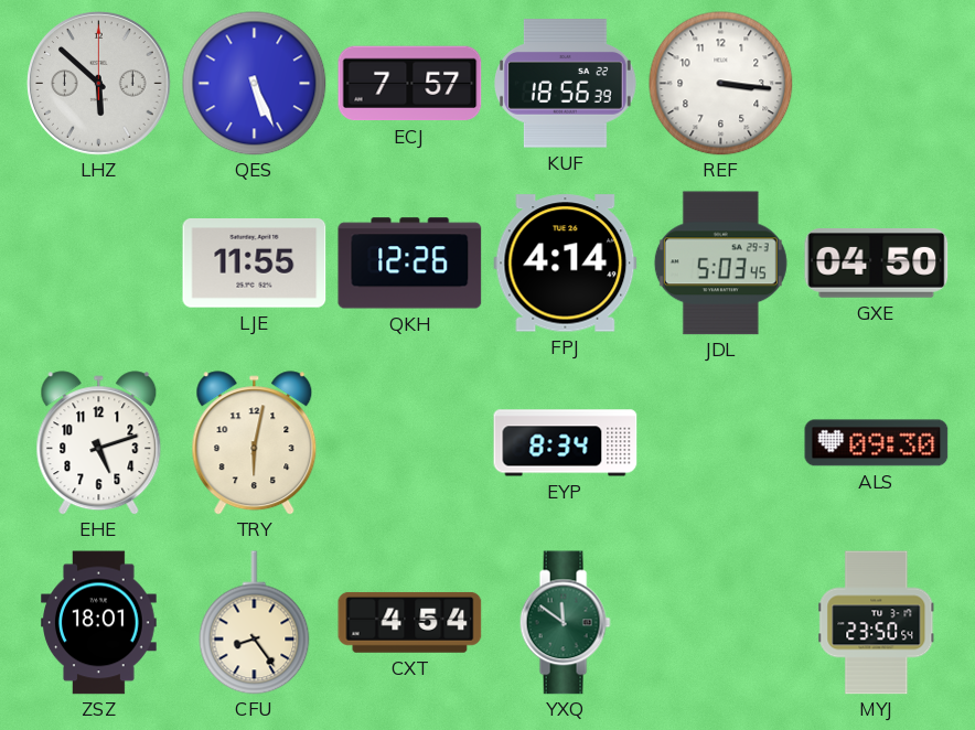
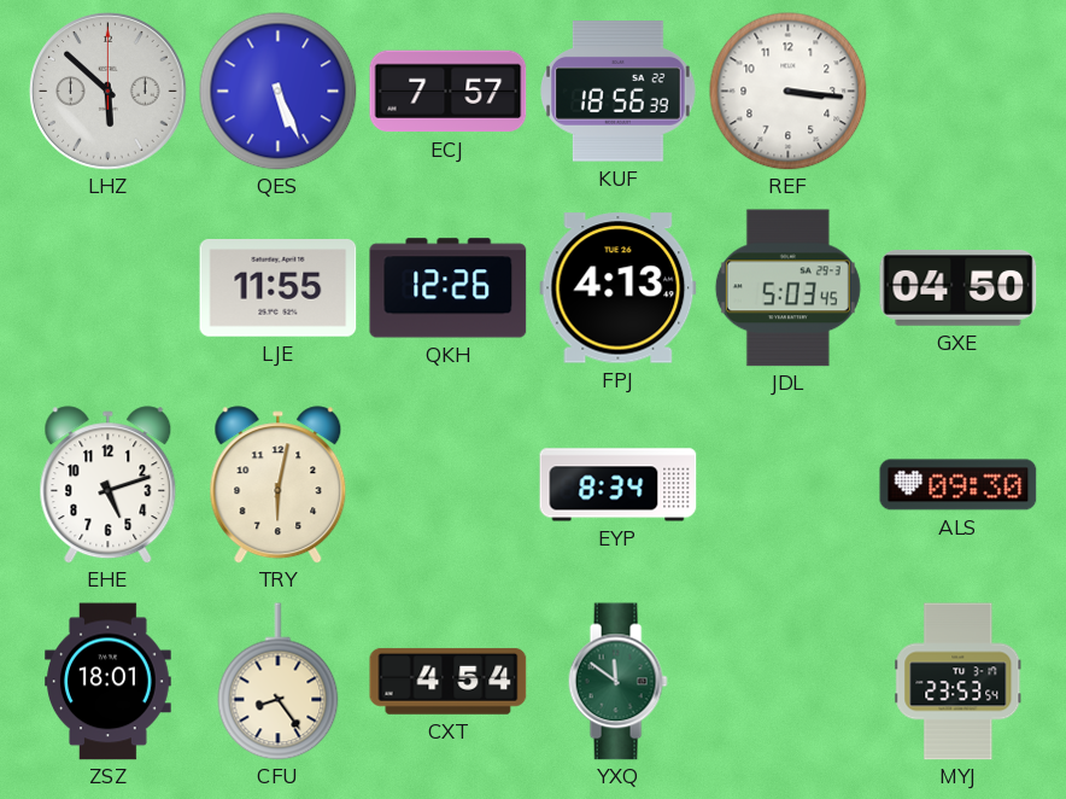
FPJ: 4:14 -> 4:13 (619, 288)
MYJ: 23:50 -> 23:53 (959, 682)
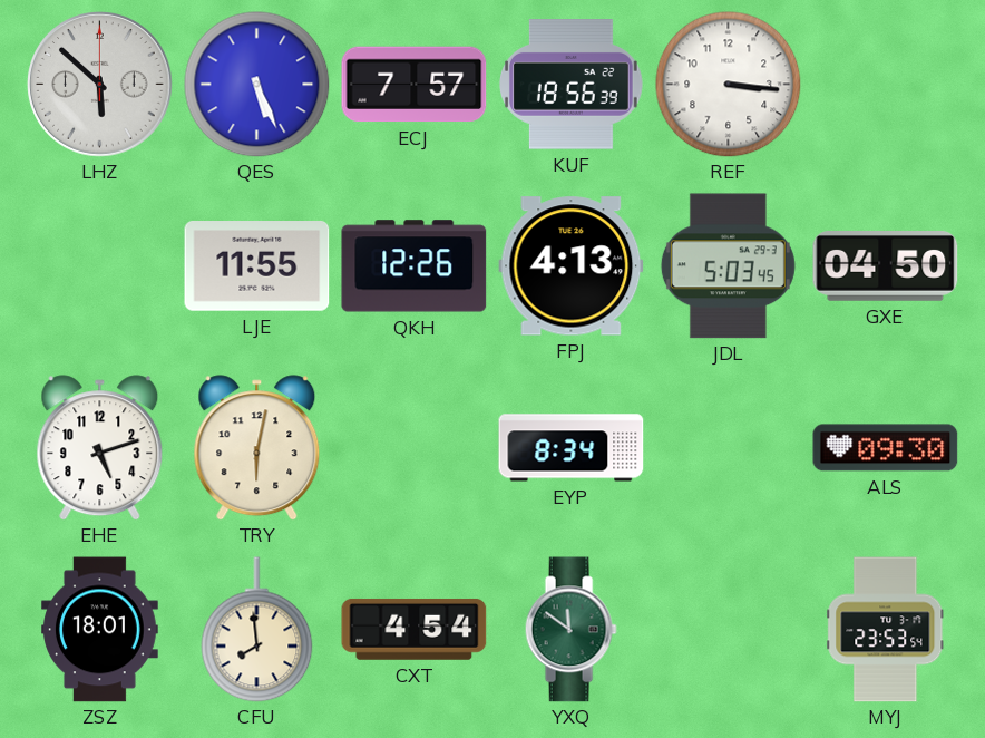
CFU: 8:24 -> 7:59 (257, 630)
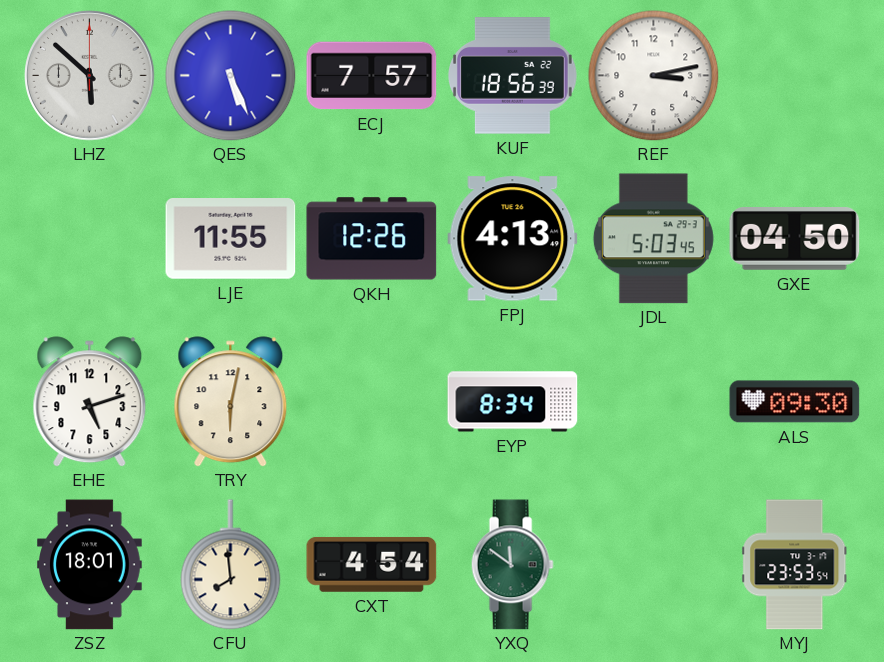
REF: 3:16 -> 3:13 (654, 76)
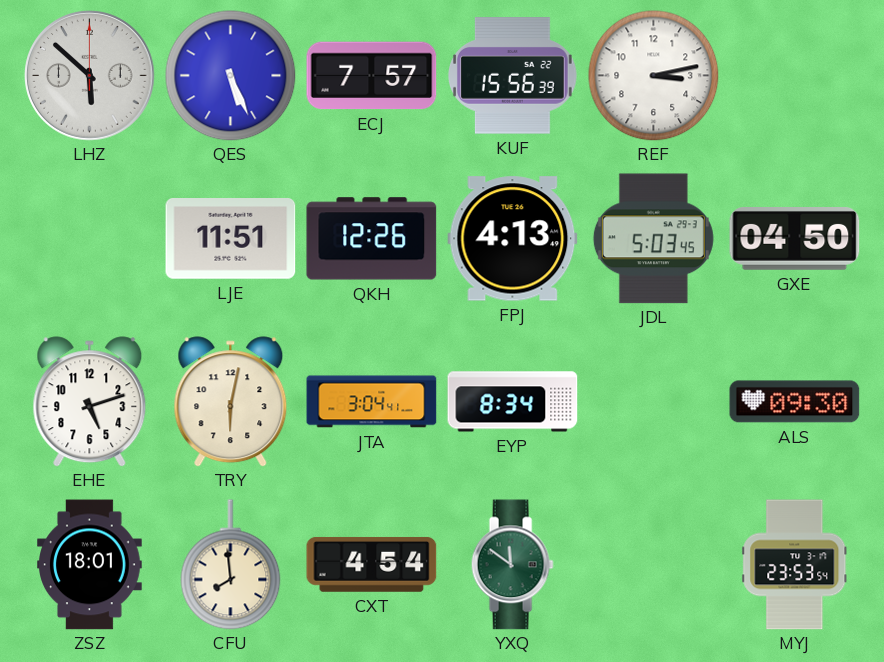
KUF: 18:56 -> 15:56 (513, 76)
LJE: 11:55 -> 11:51 (231, 239)
JTA: none -> 3:04 (372, 402)
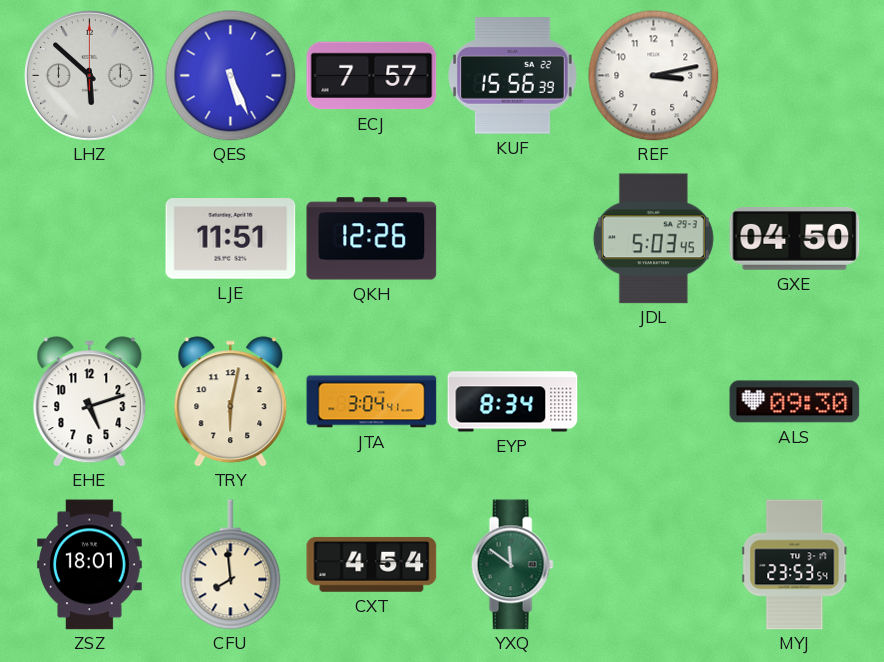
FPJ: 4:13 -> none (513, 239)
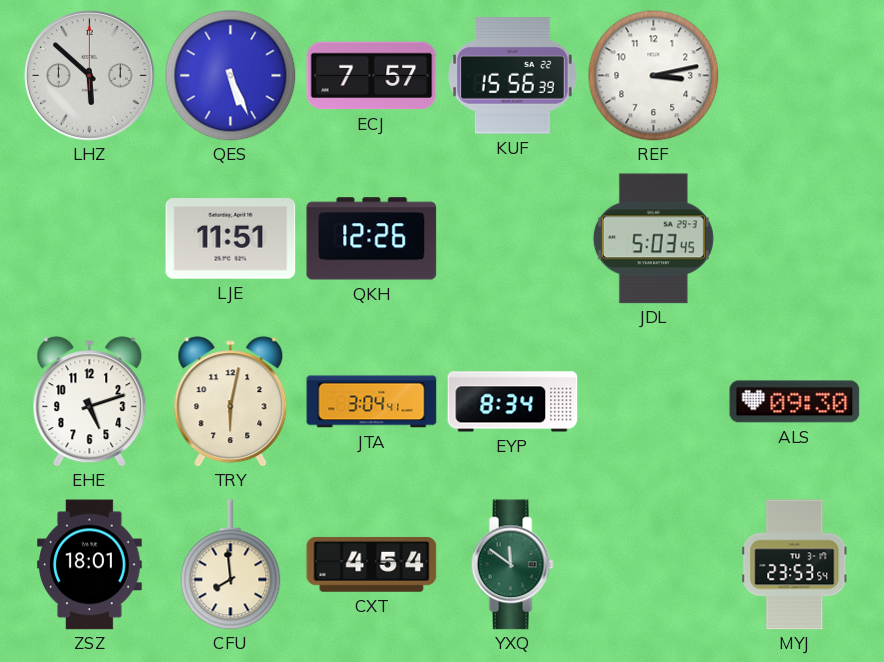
GXE: 04:50 -> none (795, 239)
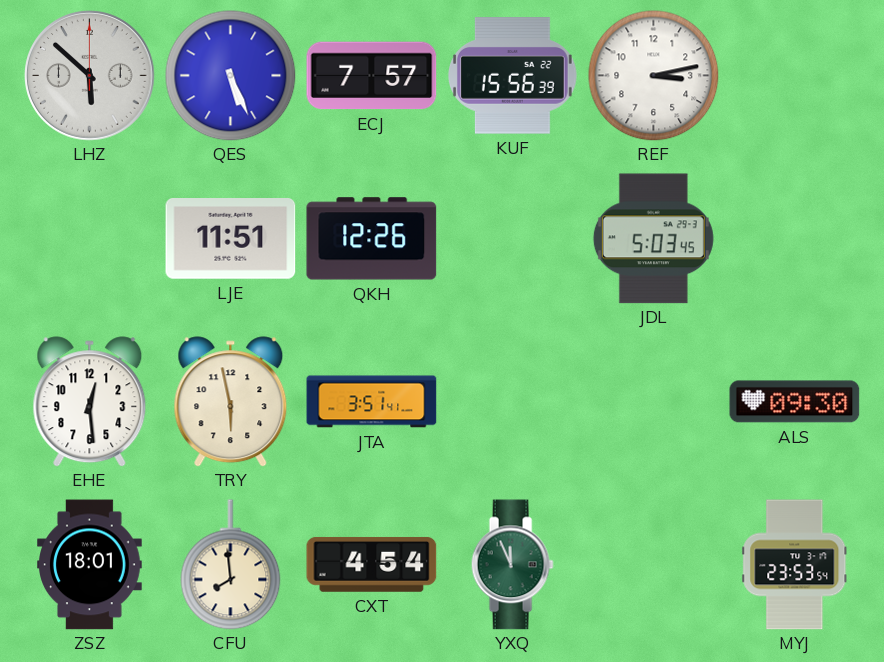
EHE: 5:12 -> 12:29 (90, 402)
TRY: 6:02 -> 5:58 (231, 402)
JTA: 3:04 -> 3:51 (372, 402)
EYP: 8:34 -> none (513, 402)
YXQ: 11:51 -> 11:56 (512, 565)
